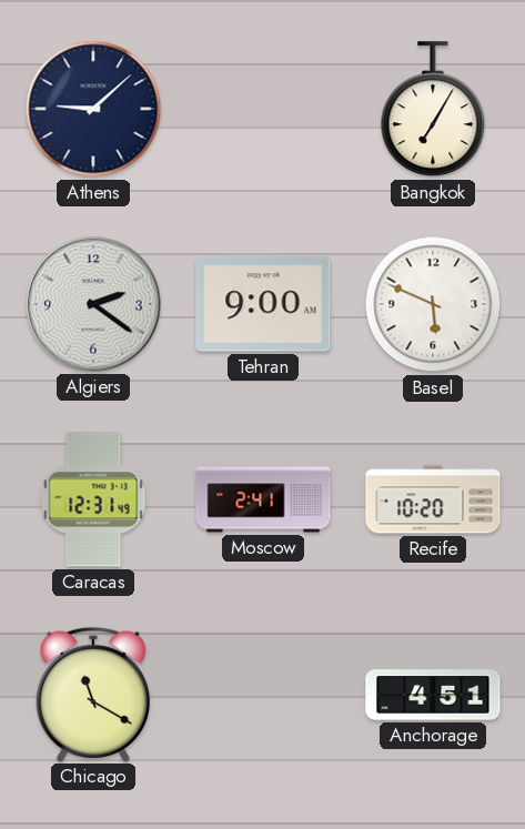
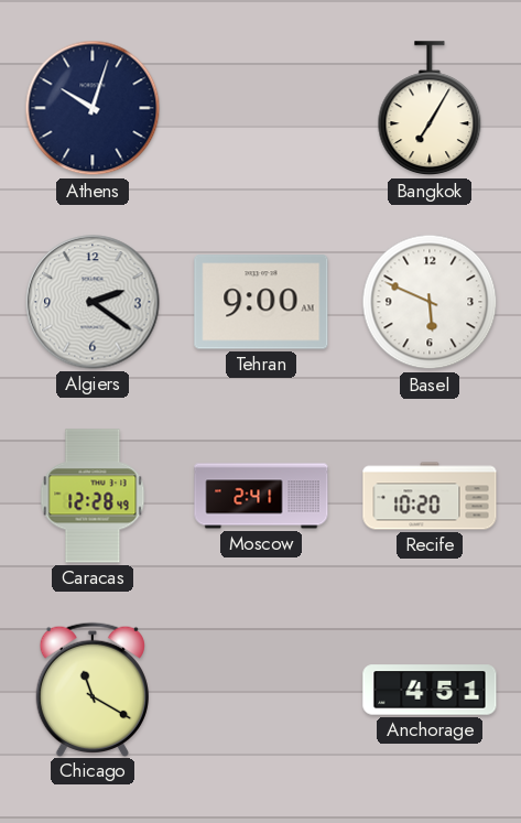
Athens: 9:08 -> 10:03 (93, 108)
Caracas: 12:31 -> 12:28 (93, 496)
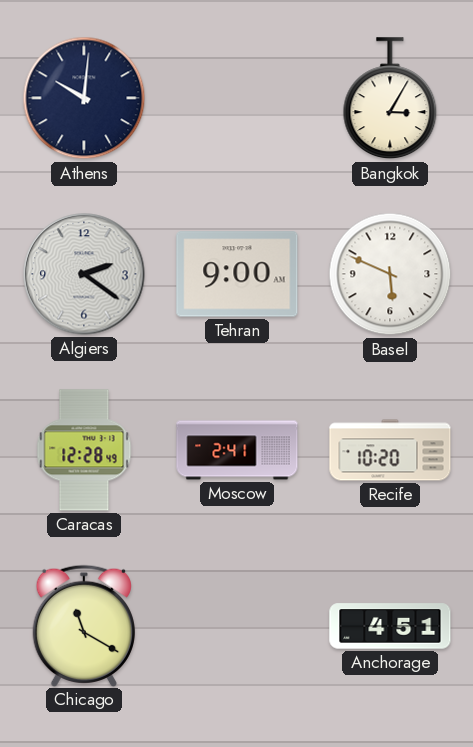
Athens: 10:03 -> 10:01 (84, 98)
Bangkok: 7:05 -> 3:05 (390, 99)
